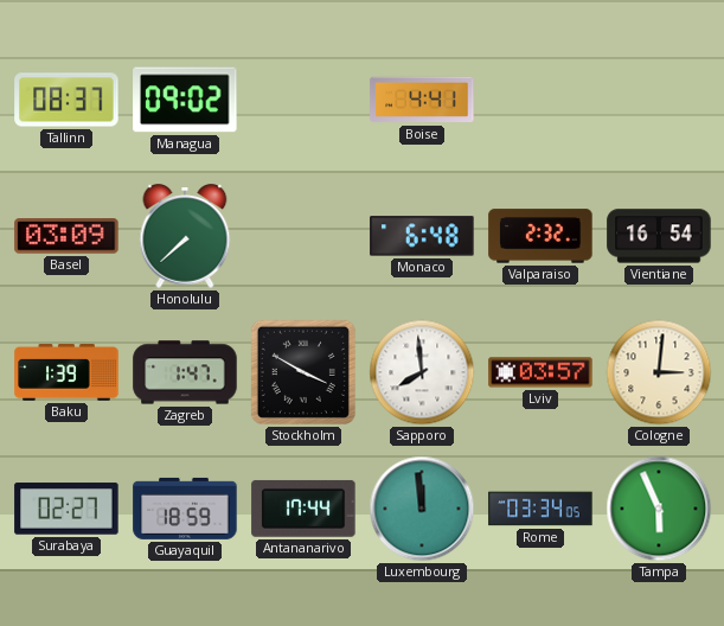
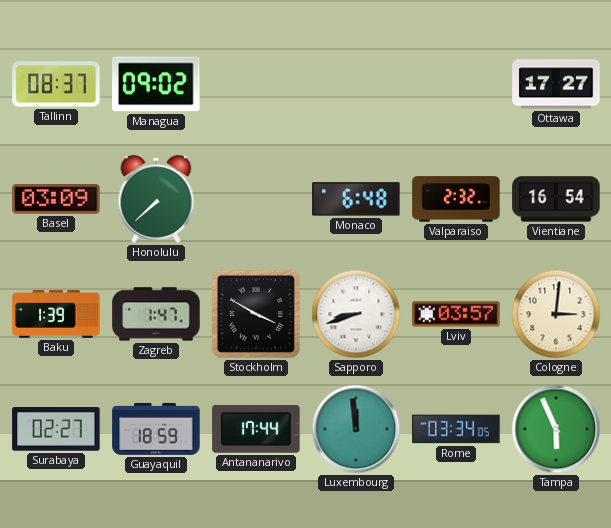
Boise: 4:41 -> none (422, 100)
Ottawa: none -> 17:27 (556, 84)
Sapporo: 7:59 -> 8:42 (356, 314)
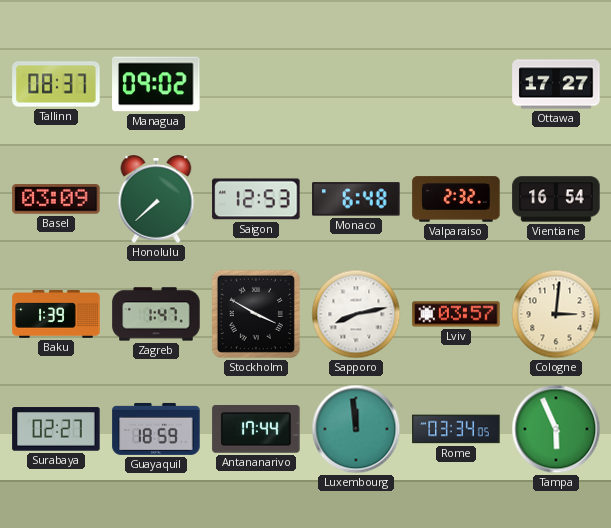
Saigon: none -> 12:53 (256, 199)
Sapporo: 8:42 -> 8:13 (356, 314)
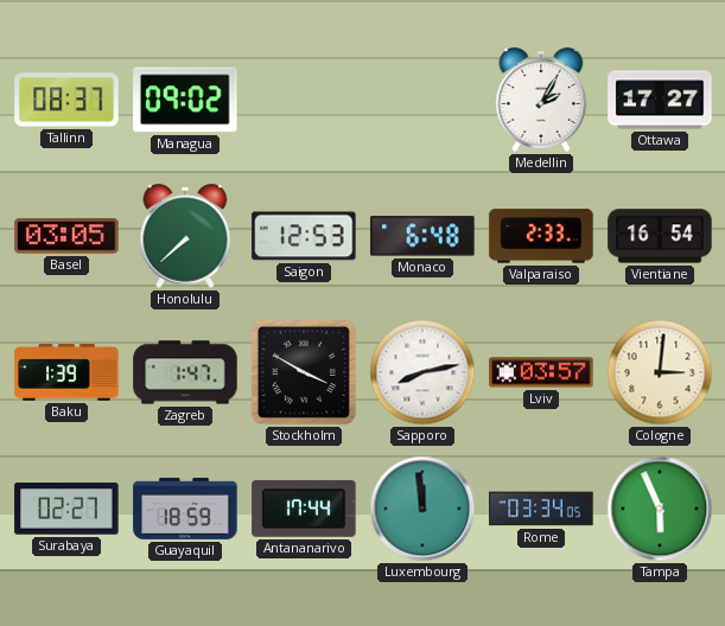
Medellin: none -> 2:05 (541, 100)
Basel: 03:09 -> 03:05 (66, 236)
Valparaiso: 2:32 -> 2:33 (541, 236)
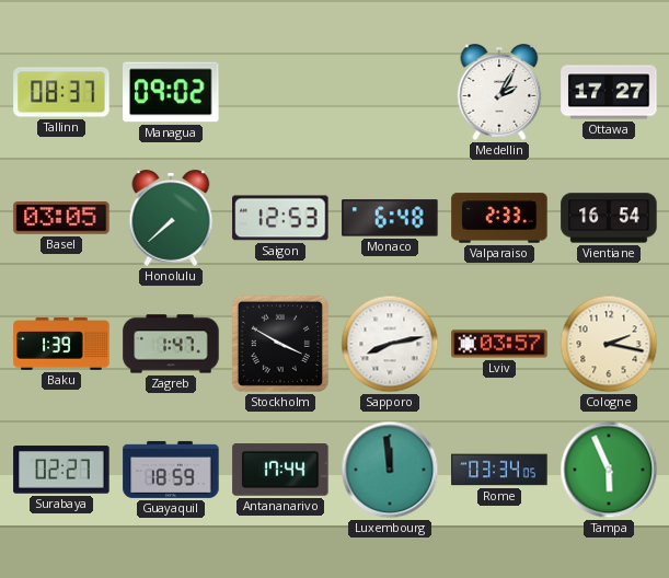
Cologne: 3:01 -> 2:17 (609, 344)
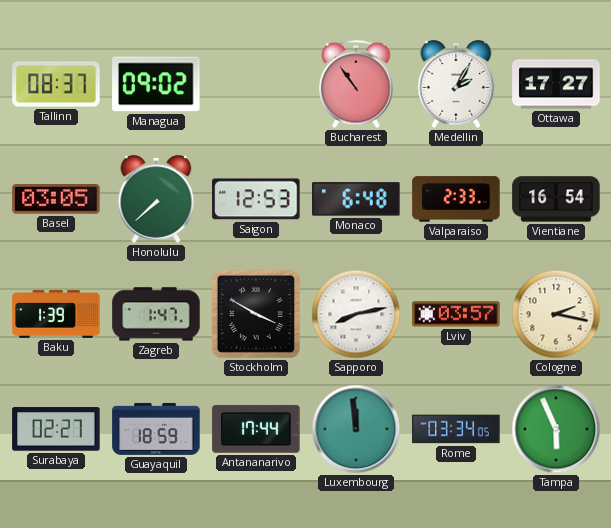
Bucharest: none -> 10:54 (356, 84)
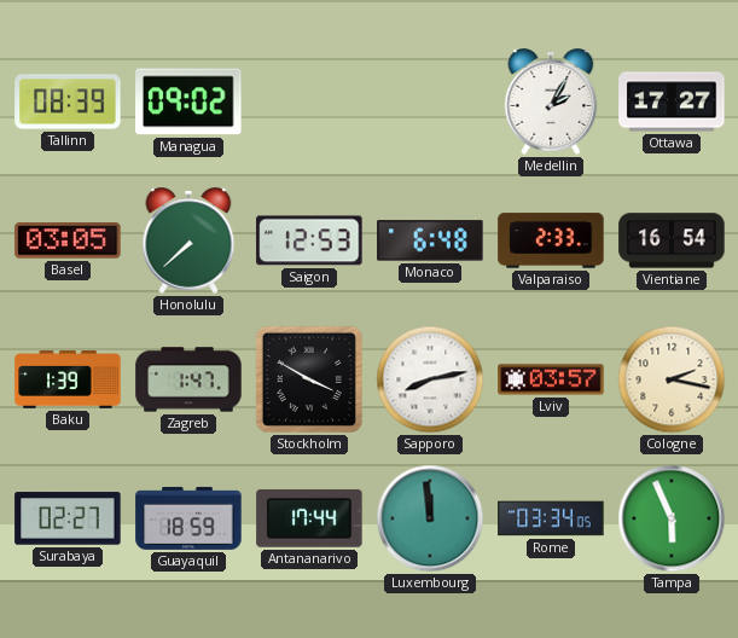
Tallinn: 08:37 -> 08:39 (68, 101)
Bucharest: 10:54 -> none (356, 84)
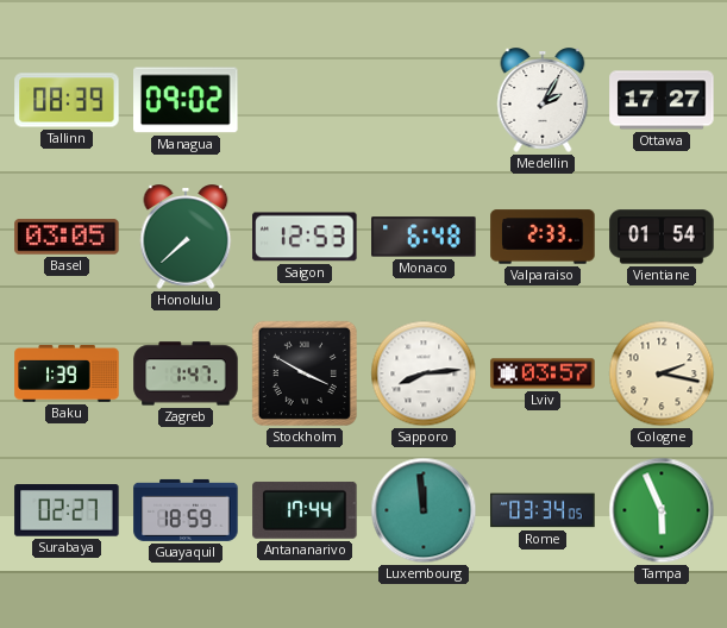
Vientiane: 16:54 -> 01:54 (662, 237)
Sapporo: 8:13 -> 8:14 (424, 373)
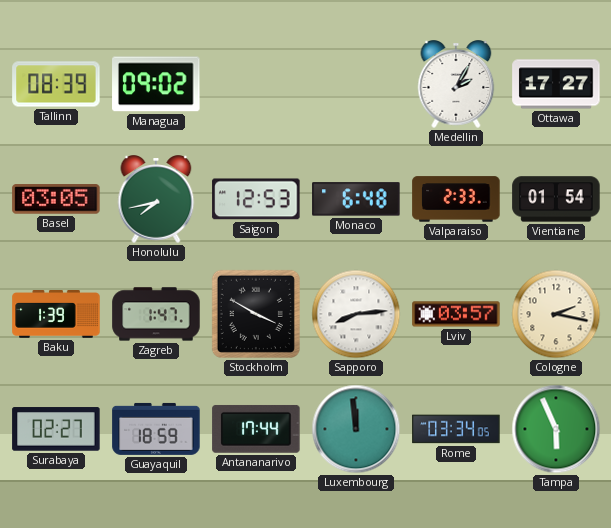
Honolulu: 7:38 -> 7:43 (156, 199)
